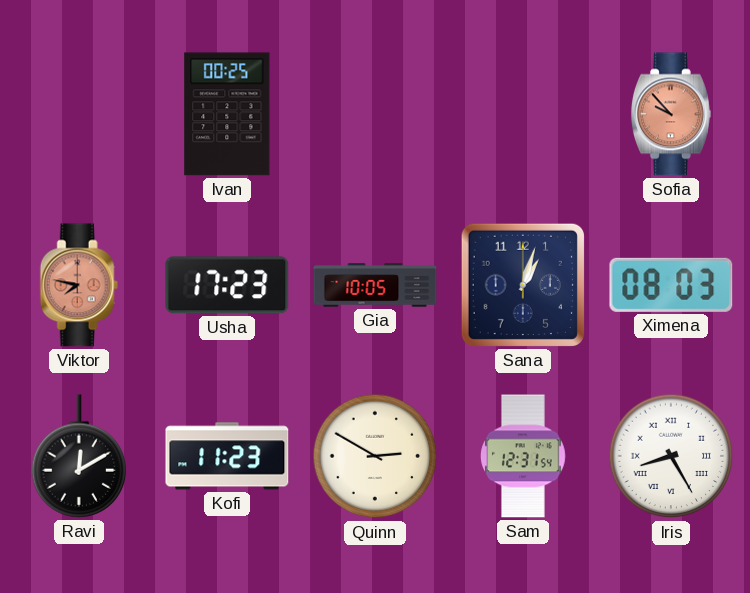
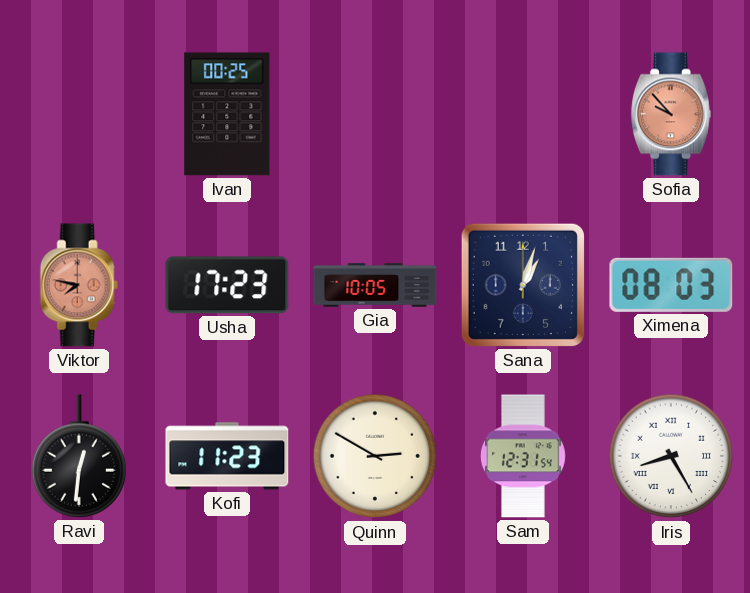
Ravi: 12:10 -> 12:31 (79, 456)
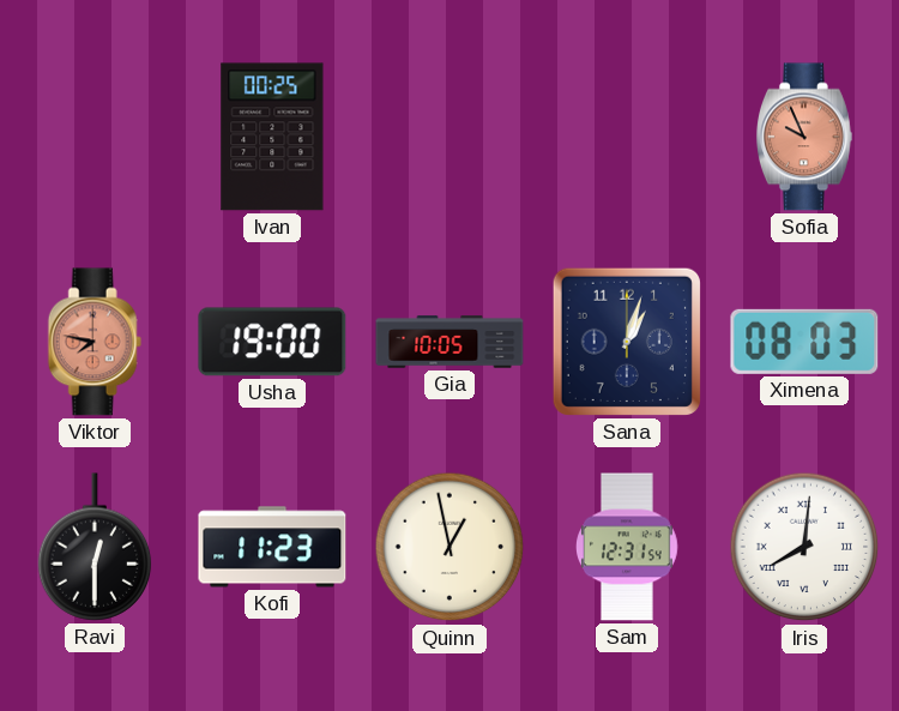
Sofia: 9:53 -> 9:56 (804, 137)
Usha: 17:23 -> 19:00 (272, 342)
Ravi: 12:31 -> 12:30 (95, 547)
Quinn: 2:50 -> 12:58 (450, 547)
Iris: 8:25 -> 8:01 (804, 547)
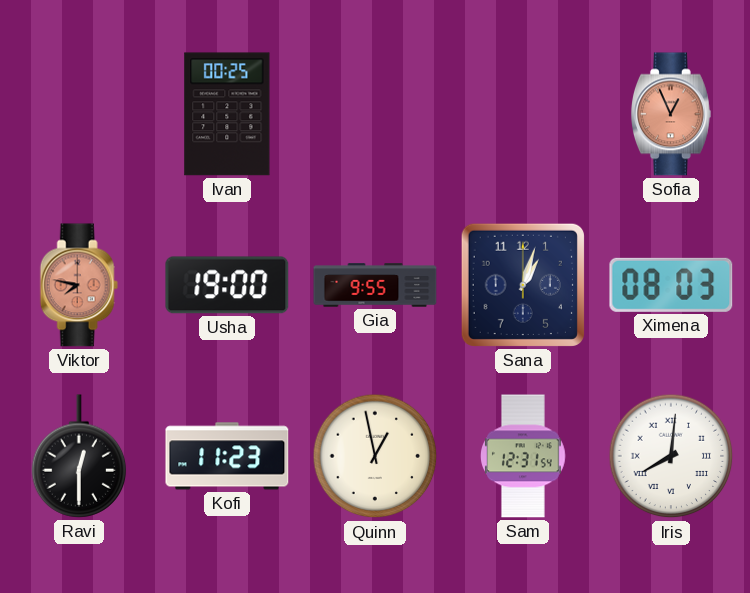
Sofia: 9:56 -> 12:56 (671, 114)
Gia: 10:05 -> 9:55 (375, 285)
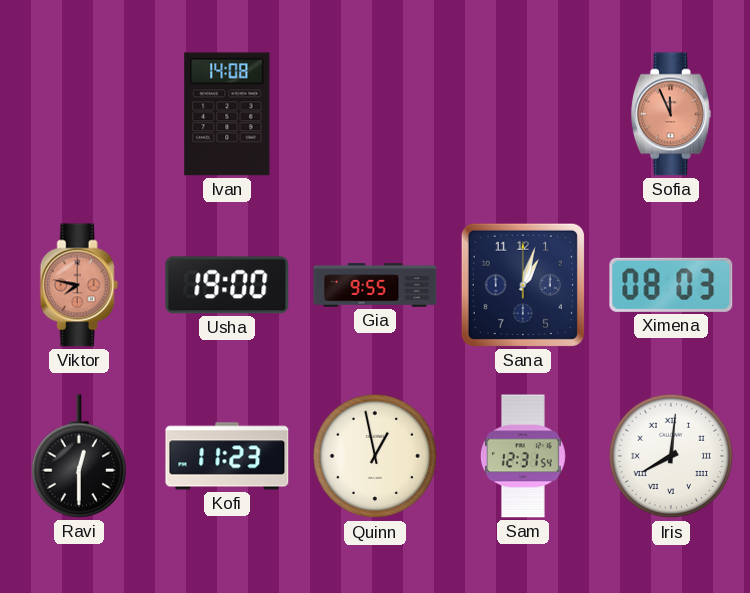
Ivan: 00:25 -> 14:08 (227, 114)
Sofia: 12:56 -> 11:56 (671, 114)
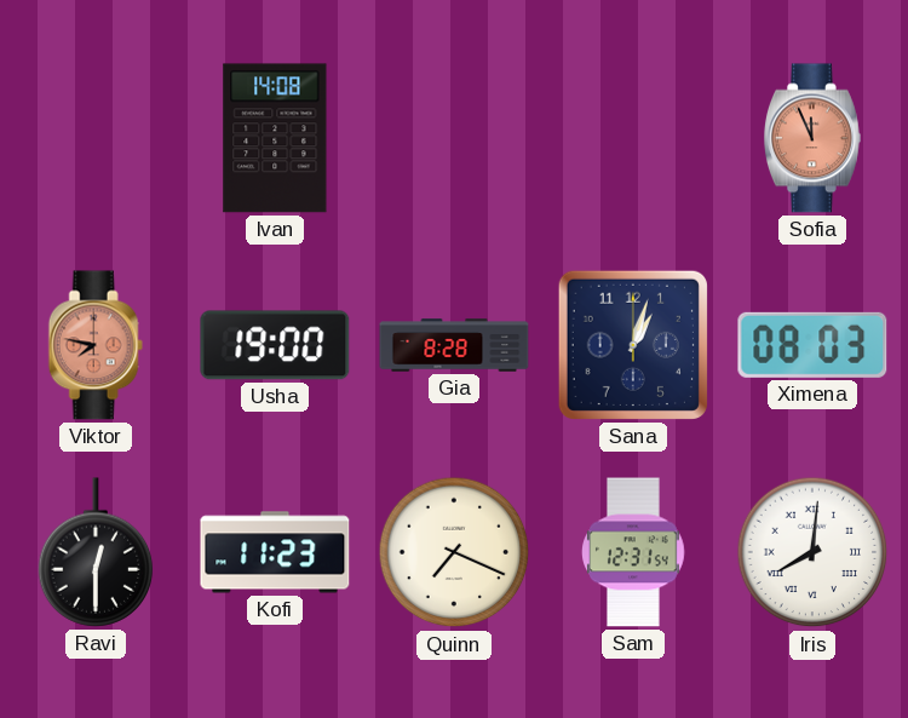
Gia: 9:55 -> 8:28 (454, 345)
Quinn: 12:58 -> 7:19 (454, 552)
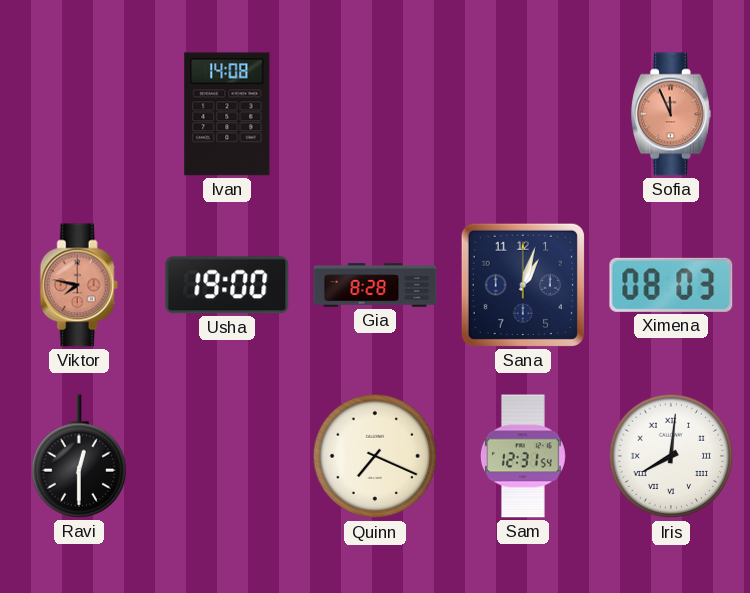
Kofi: 11:23 -> none (275, 552)
